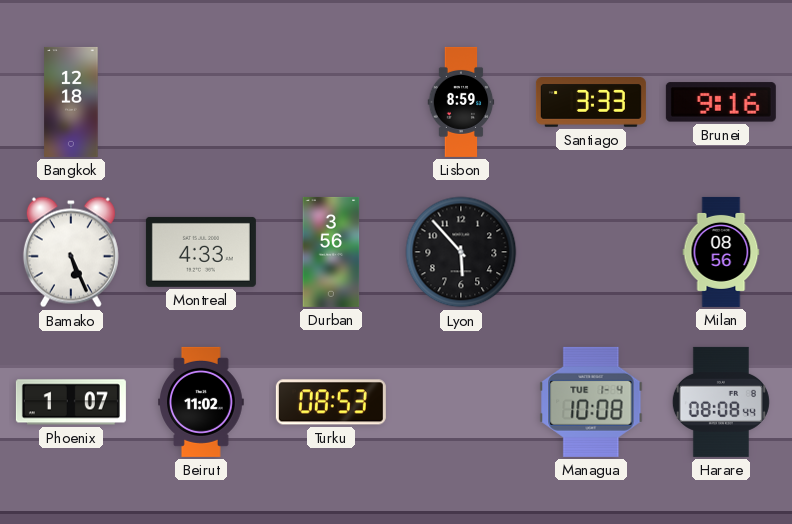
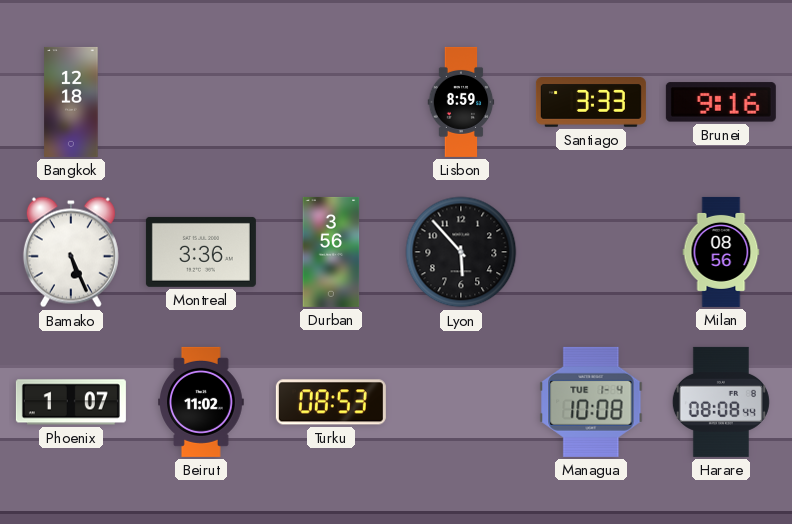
Montreal: 4:33 -> 3:36 (201, 252)
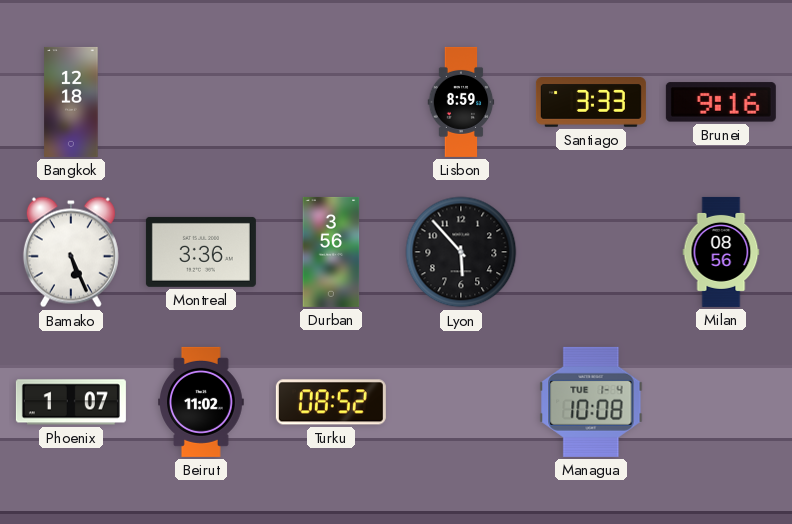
Turku: 08:53 -> 08:52 (331, 402)
Harare: 08:08 -> none (721, 402)
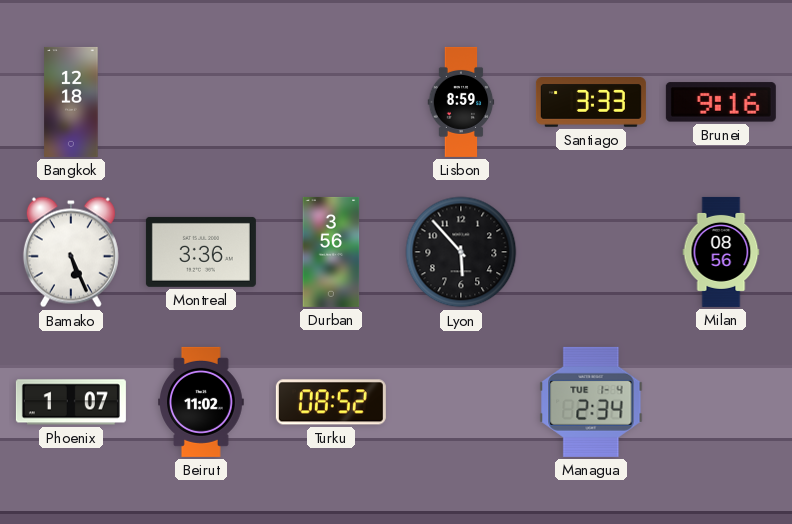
Managua: 10:08 -> 2:34 (591, 402)
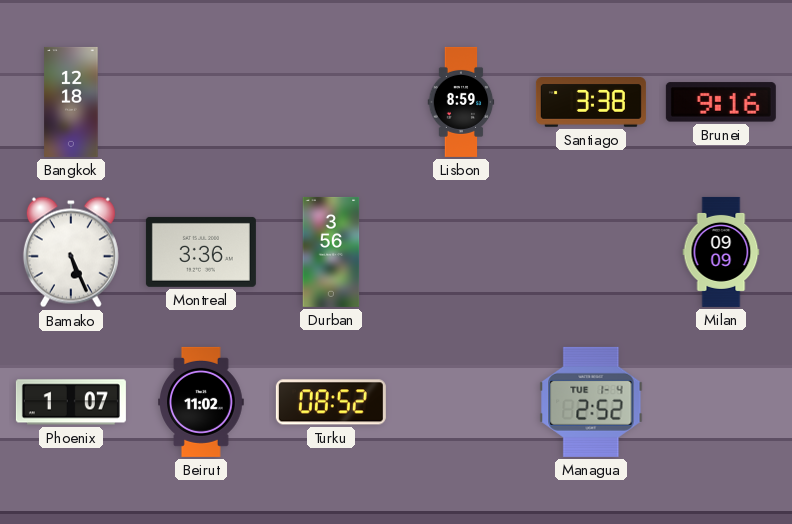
Santiago: 3:33 -> 3:38 (591, 103)
Lyon: 5:53 -> none (461, 252)
Milan: 08:56 -> 09:09 (721, 252)
Managua: 2:34 -> 2:52 (591, 402)
